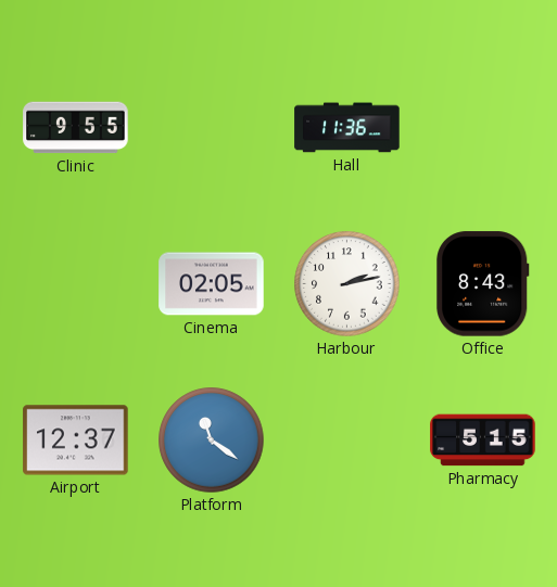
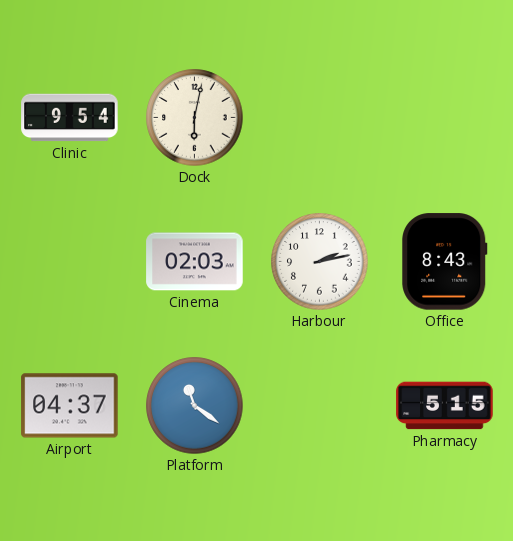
Clinic: 9:55 -> 9:54 (70, 118)
Dock: none -> 6:02 (195, 118)
Hall: 11:36 -> none (347, 128)
Cinema: 02:05 -> 02:03 (195, 262)
Airport: 12:37 -> 04:37 (70, 406)
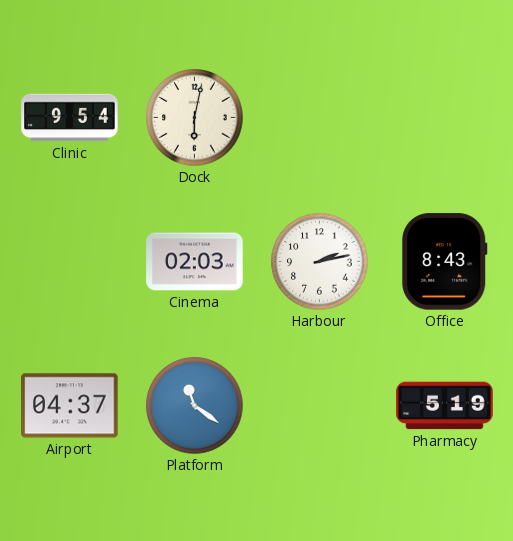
Pharmacy: 5:15 -> 5:19 (445, 406)
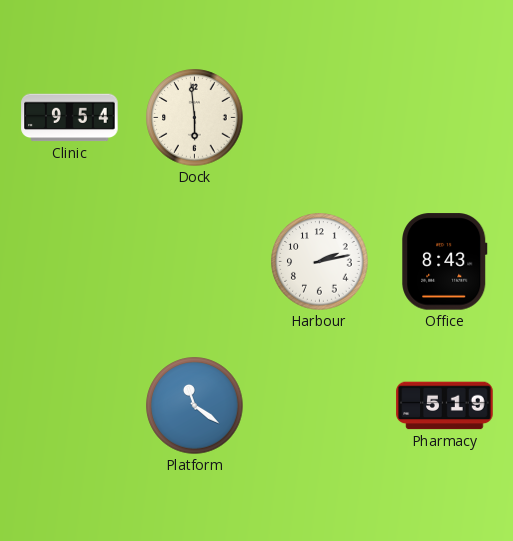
Dock: 6:02 -> 5:59 (195, 118)
Cinema: 02:03 -> none (195, 262)
Airport: 04:37 -> none (70, 406)
